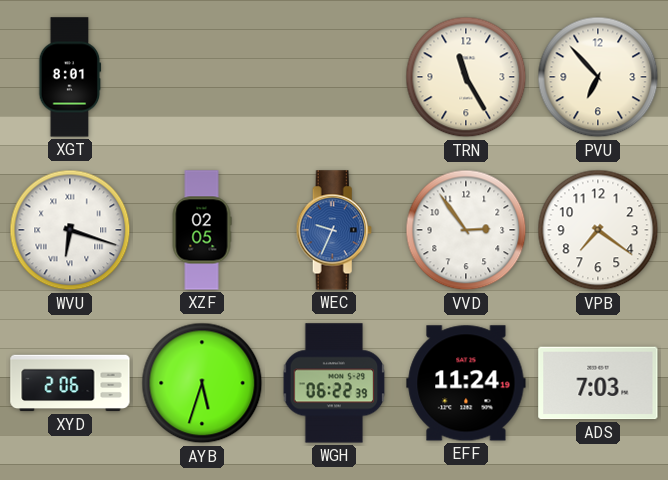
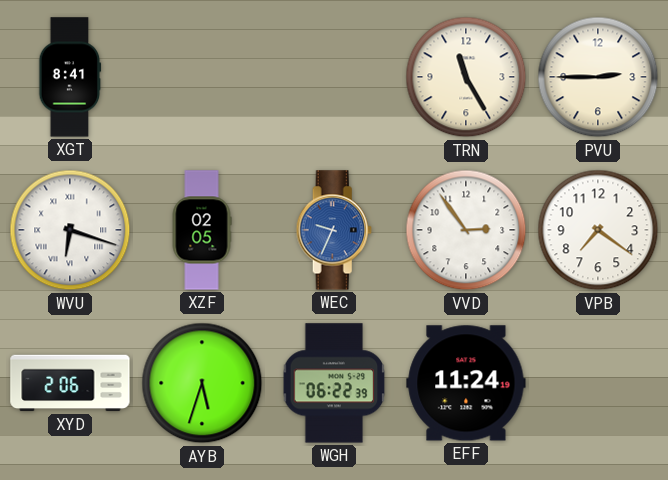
XGT: 8:01 -> 8:41 (70, 77)
PVU: 6:53 -> 2:45 (598, 77)
ADS: 7:03 -> none (598, 383)
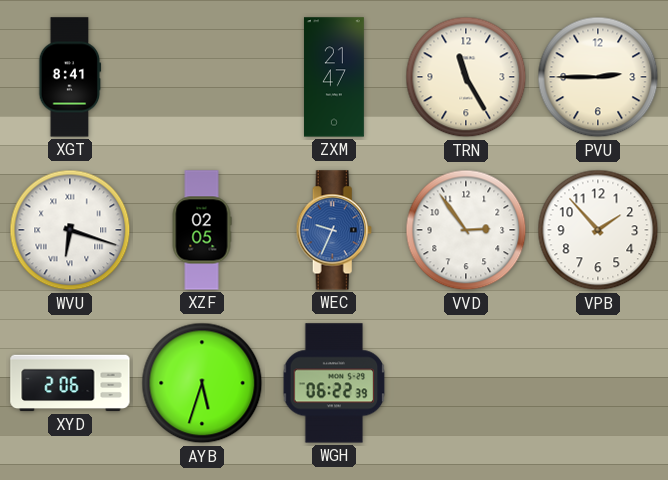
ZXM: none -> 21:47 (334, 77)
VPB: 7:21 -> 1:53 (598, 230)
EFF: 11:24 -> none (466, 383)
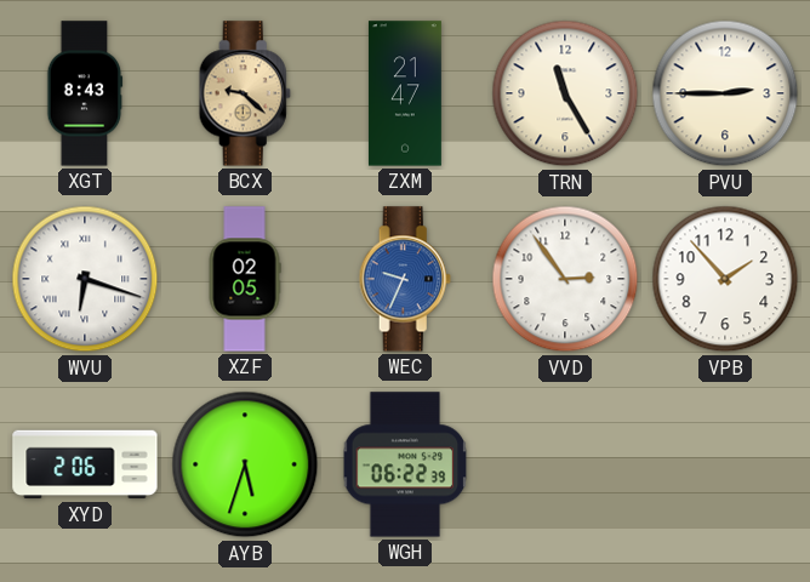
XGT: 8:41 -> 8:43 (85, 93)
BCX: none -> 9:22 (245, 93)
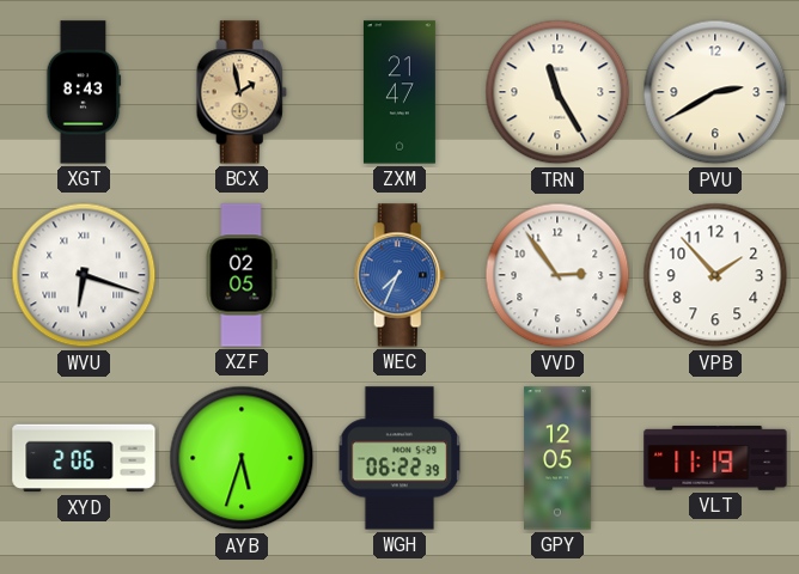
BCX: 9:22 -> 1:58 (242, 92)
PVU: 2:45 -> 2:40 (715, 92)
WEC: 9:34 -> 7:34 (399, 275)
GPY: none -> 12:05 (557, 458)
VLT: none -> 11:19 (715, 458)
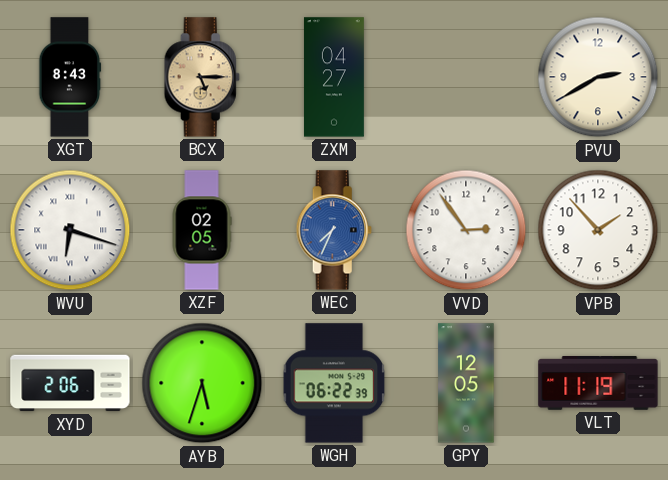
BCX: 1:58 -> 5:15 (202, 77)
ZXM: 21:47 -> 04:27 (334, 77)
TRN: 11:25 -> none (557, 92)
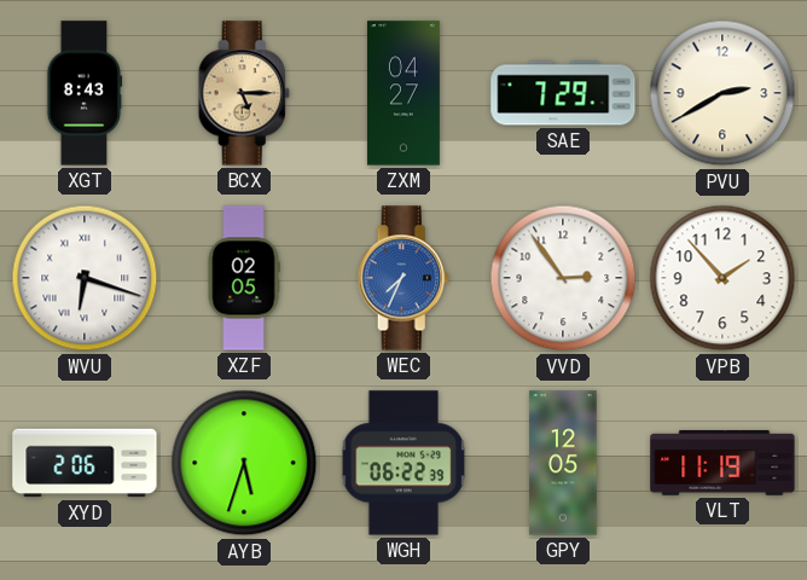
SAE: none -> 7:29 (563, 93)
